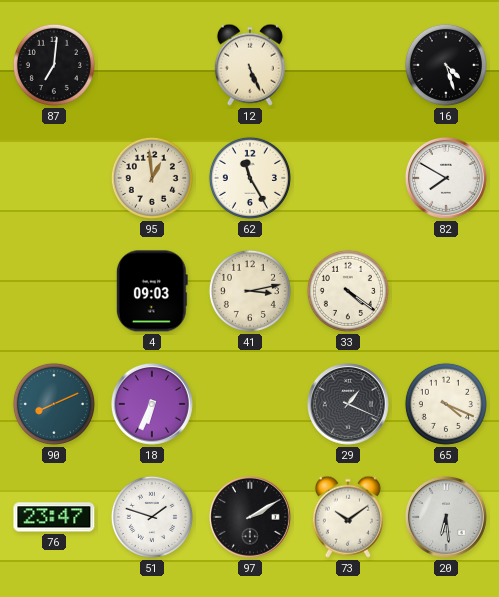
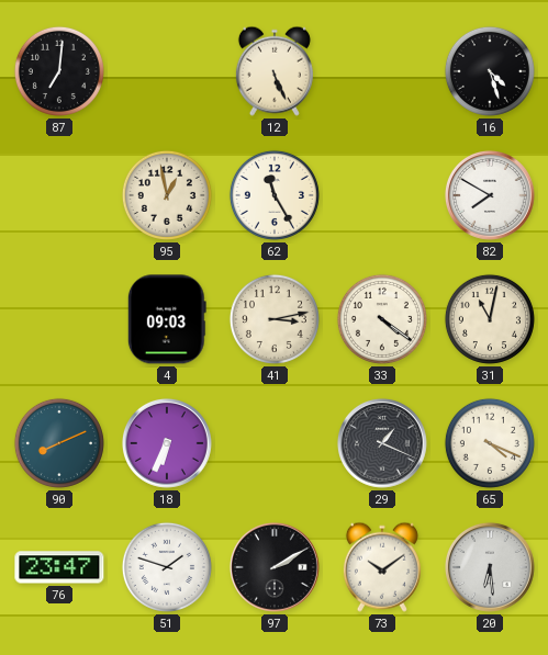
95: 12:59 -> 12:58 (167, 195)
31: none -> 11:02 (490, 319)
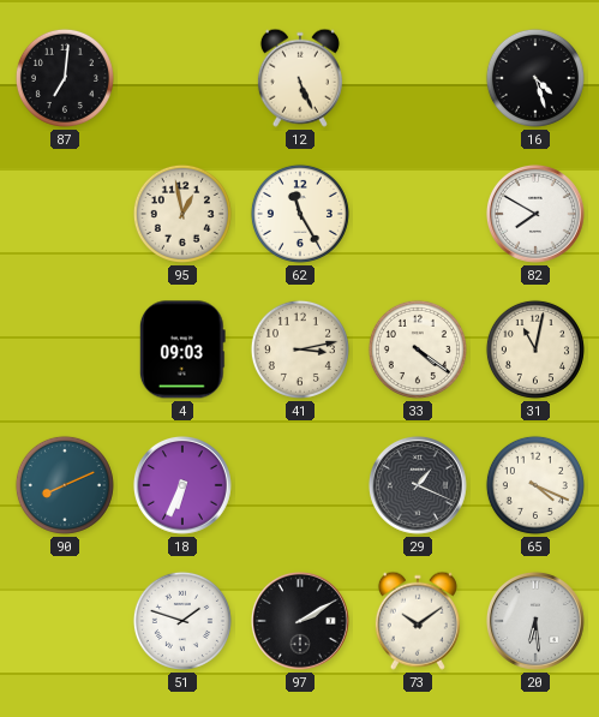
76: 23:47 -> none (59, 567)
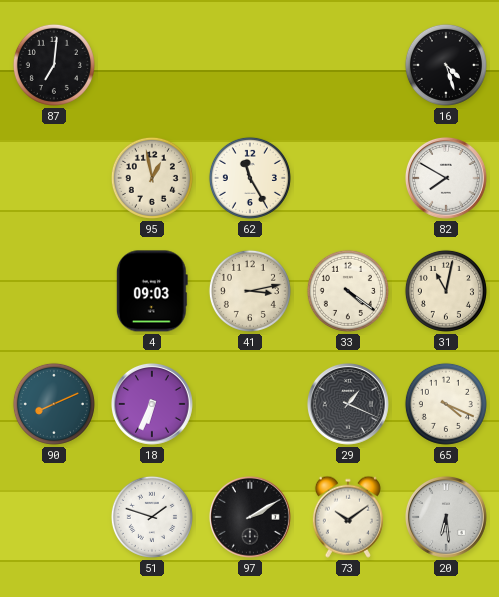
12: 5:26 -> none (300, 78)
